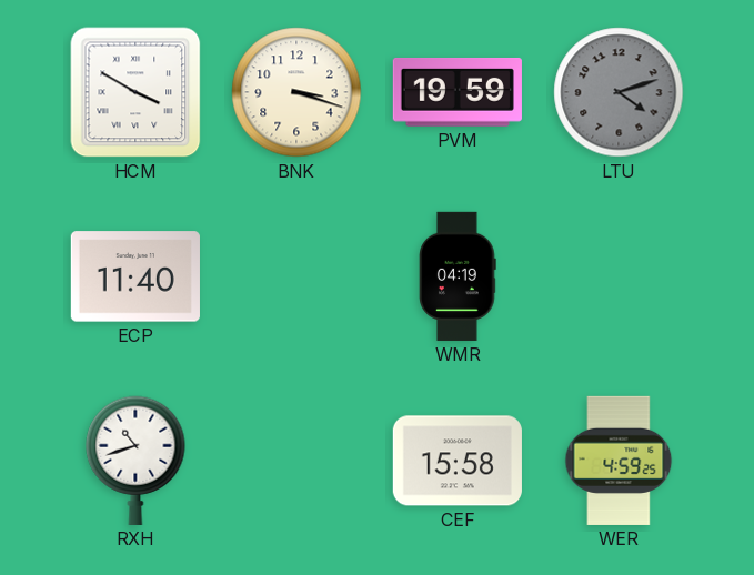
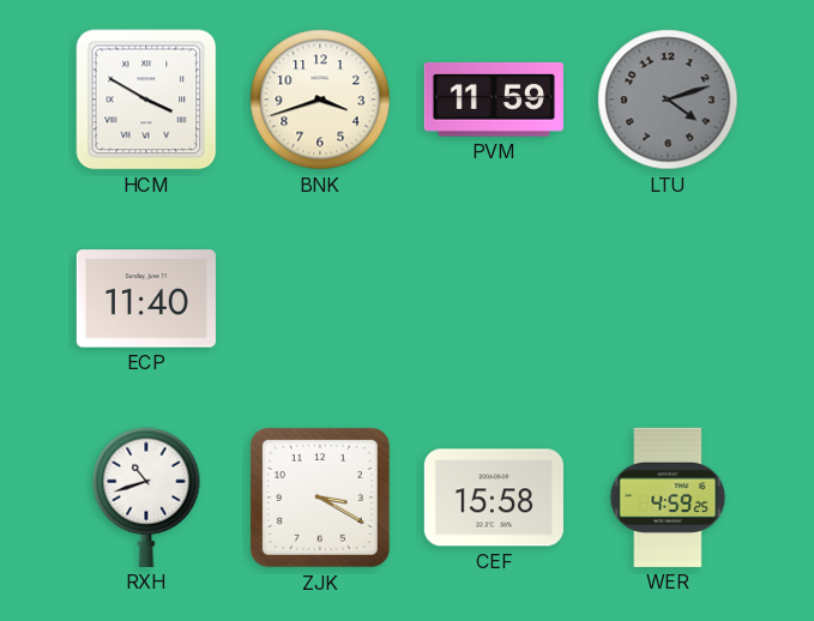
BNK: 3:18 -> 3:42 (320, 100)
PVM: 19:59 -> 11:59 (494, 100)
WMR: 04:19 -> none (458, 276)
ZJK: none -> 3:20 (320, 498)
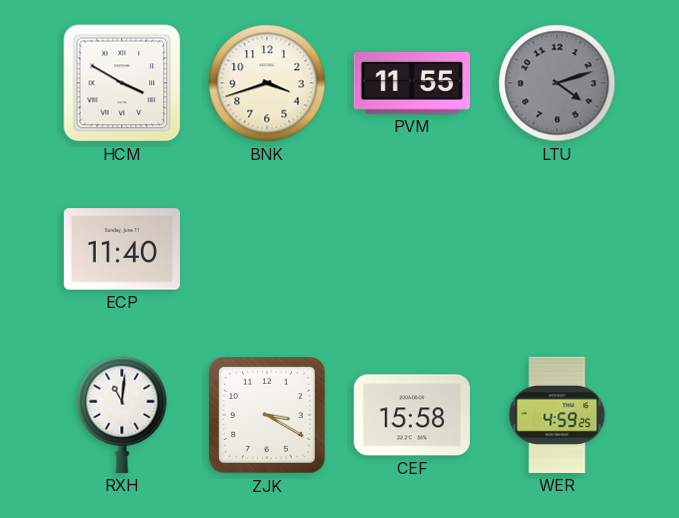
PVM: 11:59 -> 11:55 (412, 83)
RXH: 10:42 -> 11:01 (122, 415)
